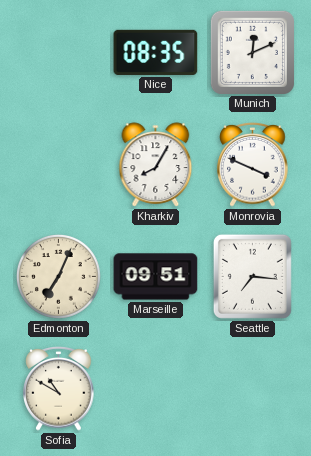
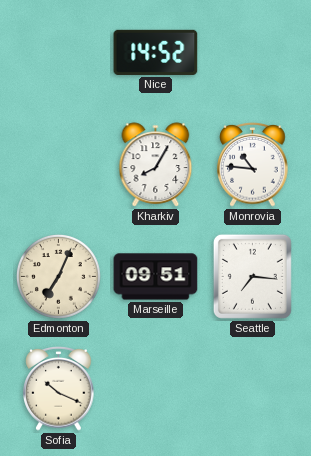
Nice: 08:35 -> 14:52 (156, 52)
Munich: 12:11 -> none (252, 52)
Monrovia: 3:49 -> 10:46 (253, 165)
Sofia: 10:50 -> 10:19 (59, 389)
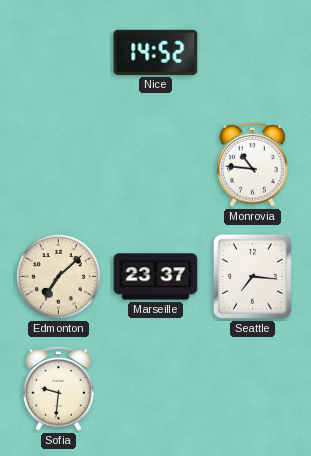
Kharkiv: 8:05 -> none (156, 165)
Edmonton: 7:04 -> 7:08 (59, 277)
Marseille: 09:51 -> 23:37 (156, 277)
Sofia: 10:19 -> 9:31 (59, 389)
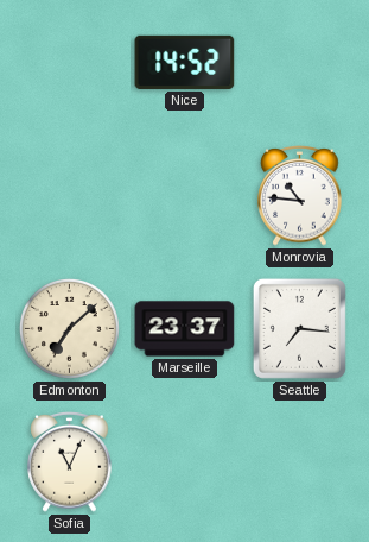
Sofia: 9:31 -> 11:04 (70, 462)
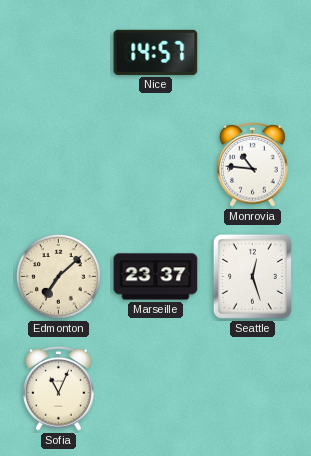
Nice: 14:52 -> 14:57 (156, 52)
Seattle: 7:16 -> 12:27 (252, 276)
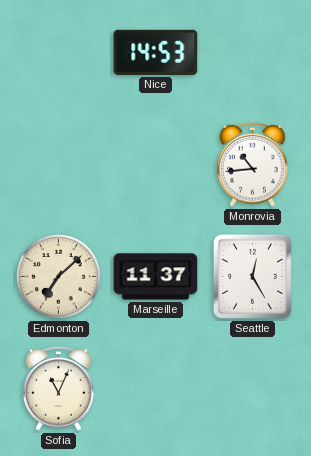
Nice: 14:57 -> 14:53 (156, 52)
Monrovia: 10:46 -> 10:44 (253, 165)
Marseille: 23:37 -> 11:37 (156, 277)
Seattle: 12:27 -> 12:25 (252, 276)
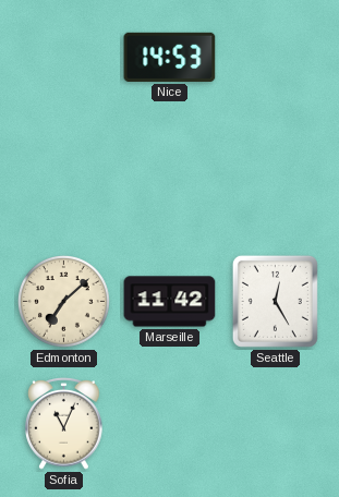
Monrovia: 10:44 -> none (253, 165)
Marseille: 11:37 -> 11:42 (170, 302)
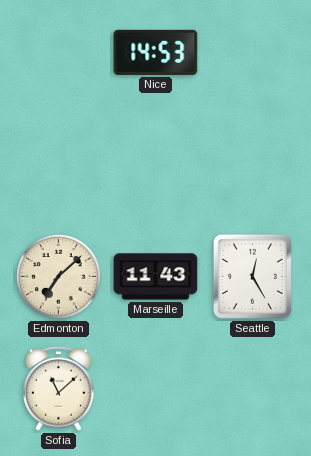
Marseille: 11:42 -> 11:43 (156, 277)
Sofia: 11:04 -> 11:08 (59, 389)
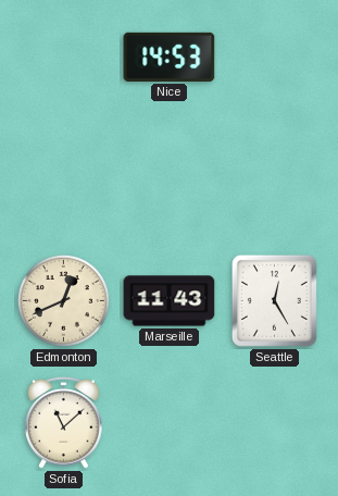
Edmonton: 7:08 -> 12:41 (64, 301)
